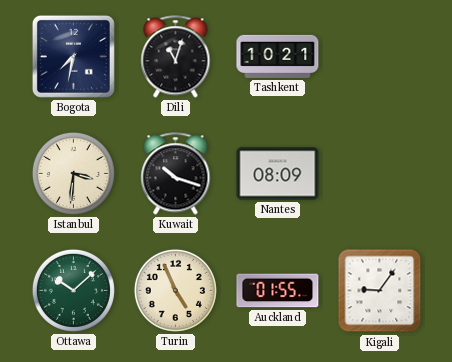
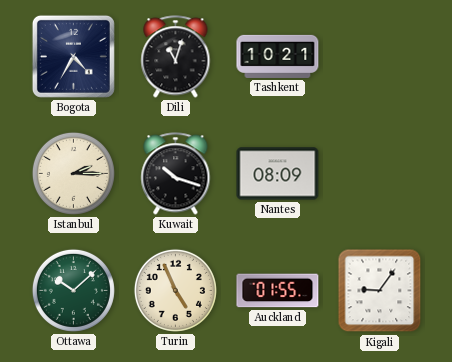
Bogota: 7:32 -> 4:35 (73, 56)
Istanbul: 3:31 -> 2:15 (73, 173)
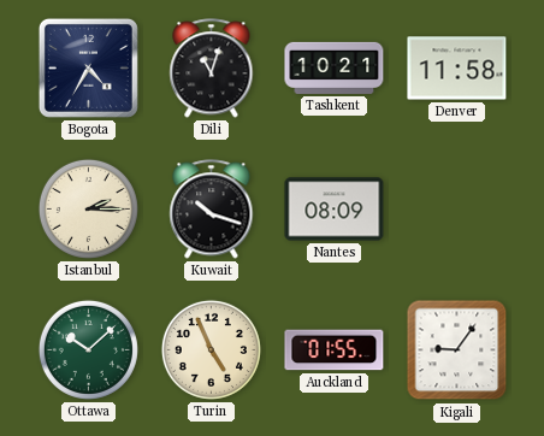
Denver: none -> 11:58 (457, 69)
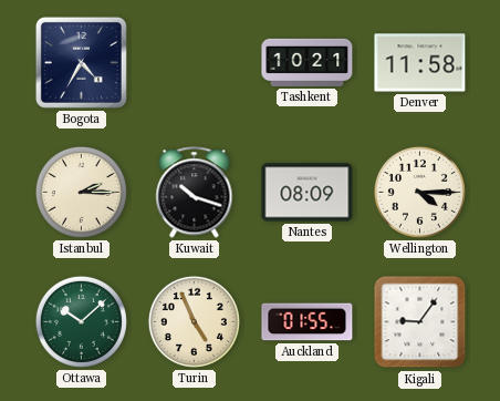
Dili: 11:03 -> none (212, 69)
Wellington: none -> 4:15 (419, 192)
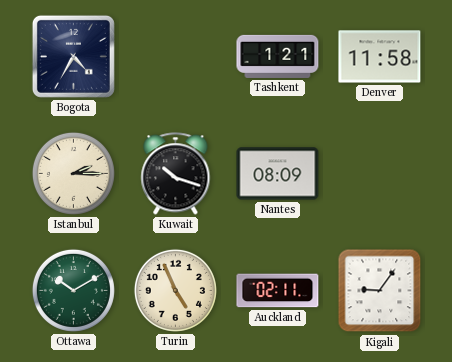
Tashkent: 10:21 -> 1:21 (278, 56)
Wellington: 4:15 -> none (419, 192)
Ottawa: 10:08 -> 10:10 (73, 290)
Auckland: 01:55 -> 02:11 (278, 291)
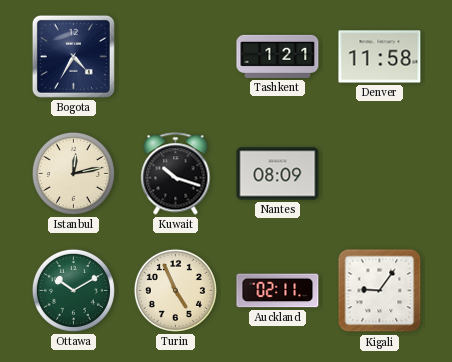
Istanbul: 2:15 -> 12:13 (73, 173)
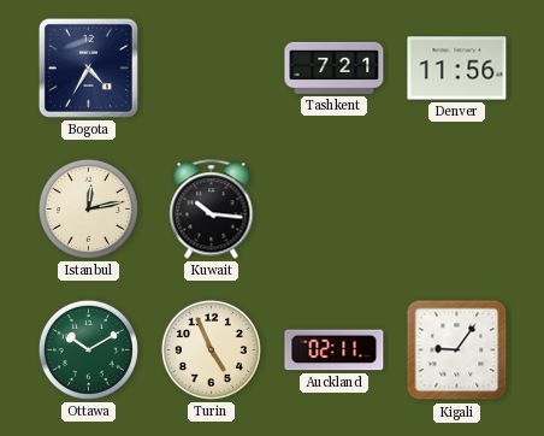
Tashkent: 1:21 -> 7:21 (335, 67)
Denver: 11:58 -> 11:56 (457, 69)
Kuwait: 10:18 -> 10:16 (212, 210)
Nantes: 08:09 -> none (278, 174)
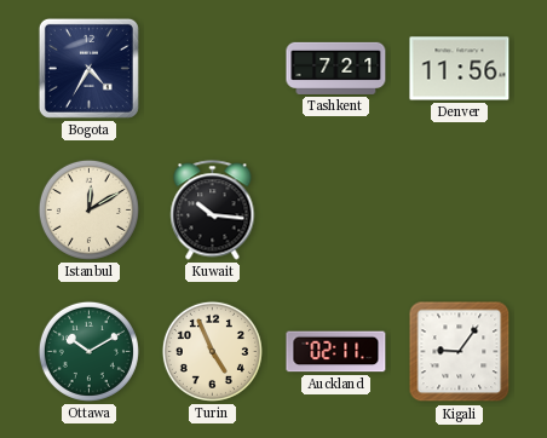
Istanbul: 12:13 -> 12:10 (88, 209)
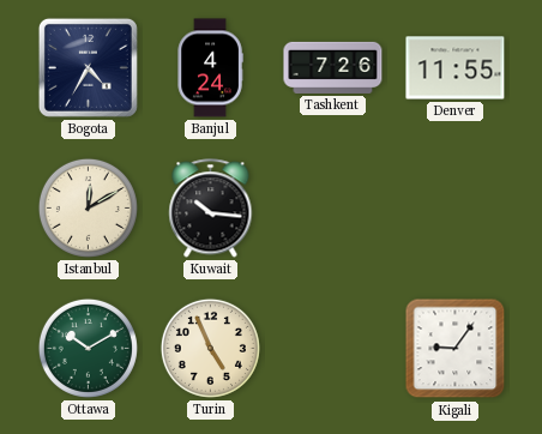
Banjul: none -> 4:24 (210, 68)
Tashkent: 7:21 -> 7:26 (333, 67)
Denver: 11:56 -> 11:55 (456, 68)
Auckland: 02:11 -> none (336, 352)
